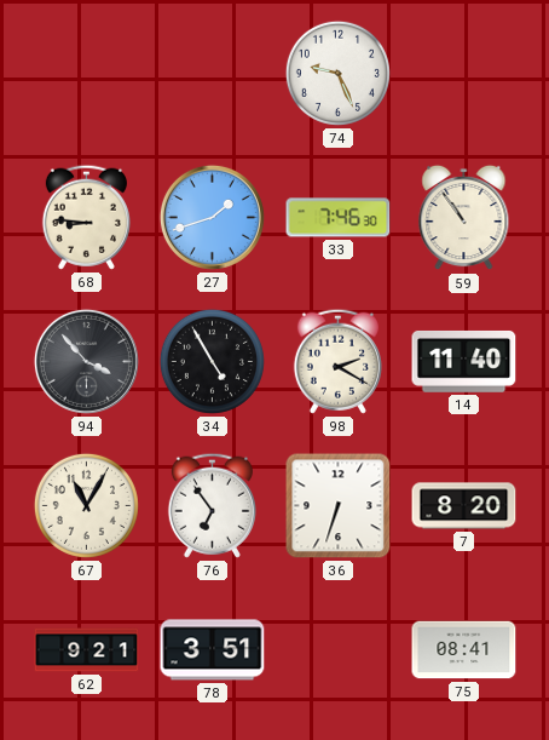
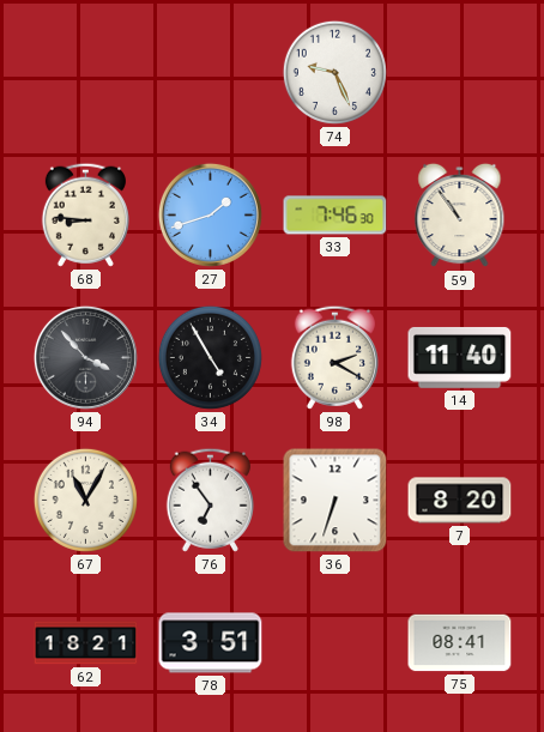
62: 9:21 -> 18:21 (86, 643)
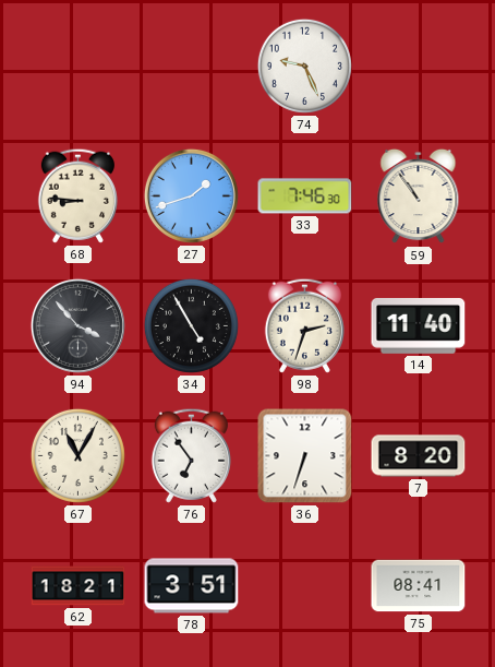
98: 2:20 -> 2:33 (304, 325)
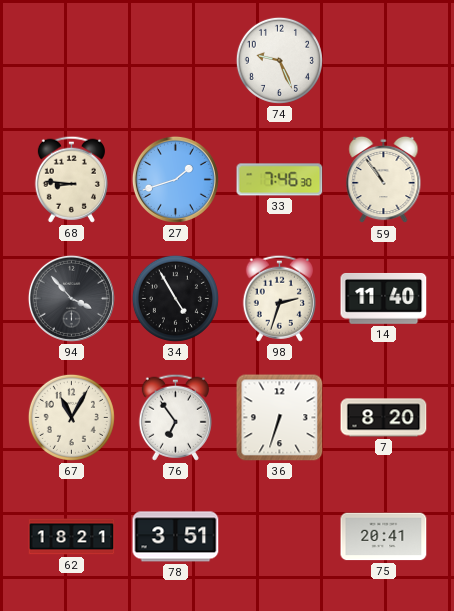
75: 08:41 -> 20:41 (384, 537)
